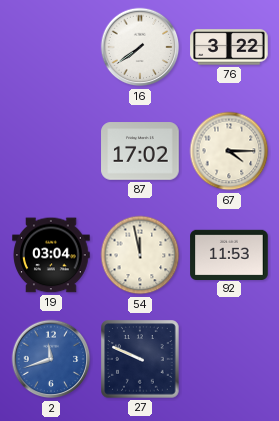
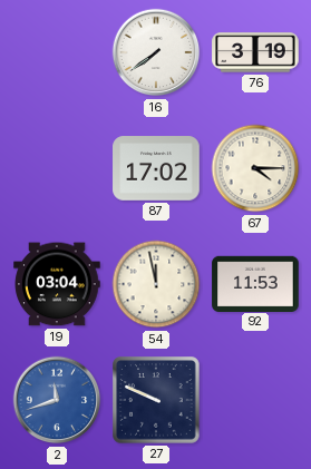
76: 3:22 -> 3:19 (255, 52)
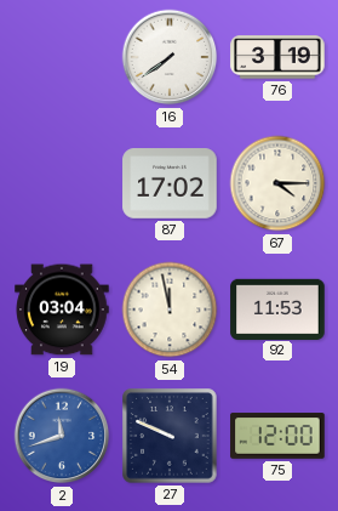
75: none -> 12:00 (277, 436)
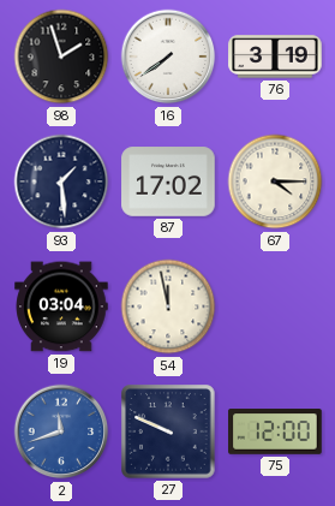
98: none -> 1:57 (61, 56)
93: none -> 1:29 (61, 181)
92: 11:53 -> none (277, 308)
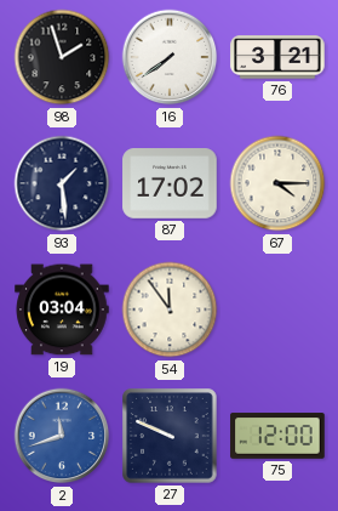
76: 3:19 -> 3:21 (277, 57)
54: 11:58 -> 11:54 (170, 310)
